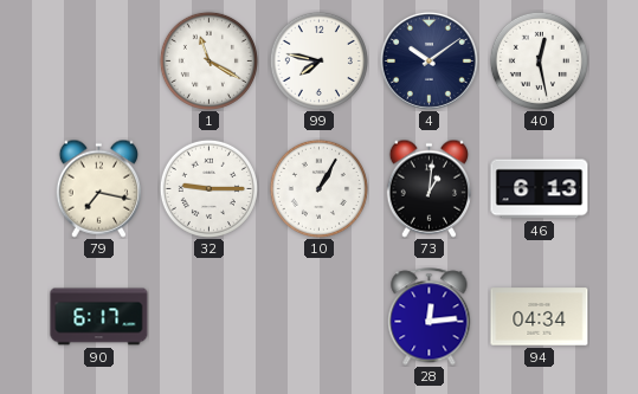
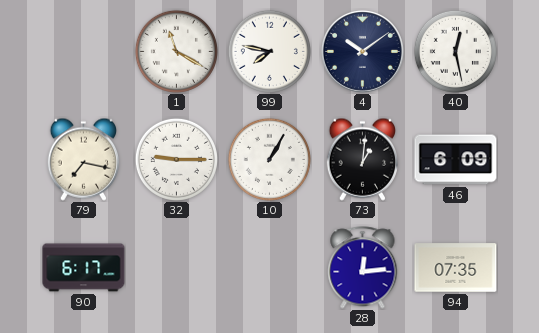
46: 6:13 -> 6:09 (456, 160)
94: 04:34 -> 07:35 (456, 268)
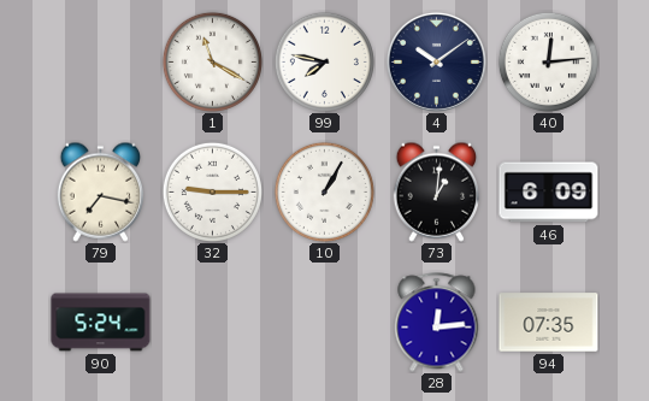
40: 12:28 -> 12:14 (548, 61)
90: 6:17 -> 5:24 (101, 323)
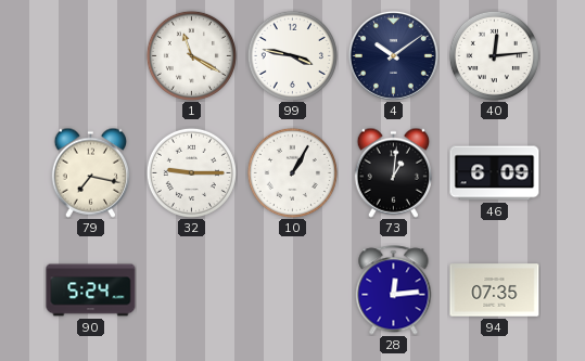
99: 7:47 -> 3:47 (292, 55)
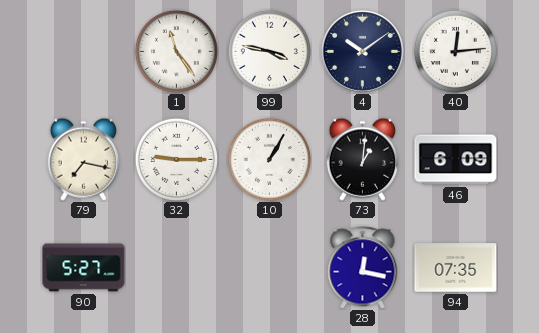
1: 11:20 -> 11:24 (176, 51)
90: 5:24 -> 5:27 (84, 268)
28: 12:14 -> 12:17 (363, 268)
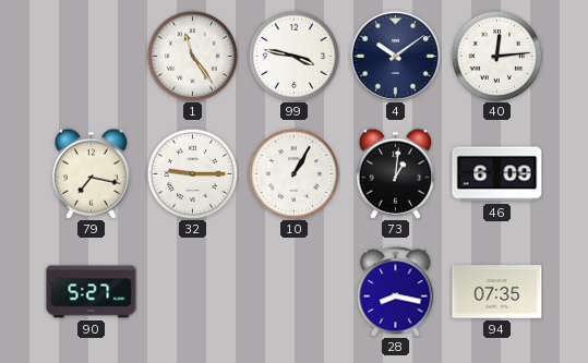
28: 12:17 -> 8:17 (396, 292)
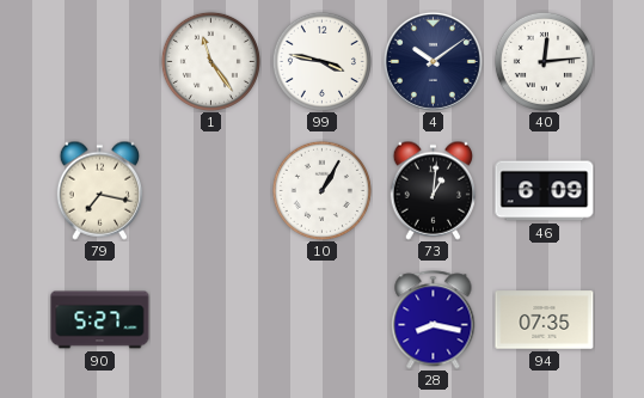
32: 9:15 -> none (192, 173)
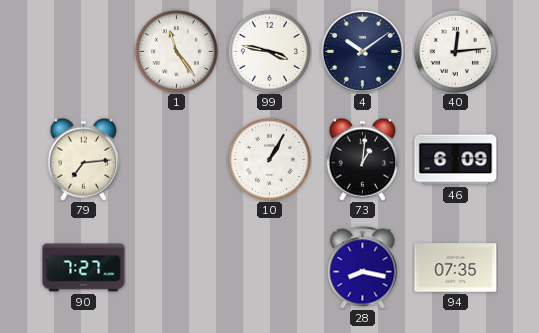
79: 7:17 -> 7:14 (84, 159)
90: 5:27 -> 7:27 (84, 268)
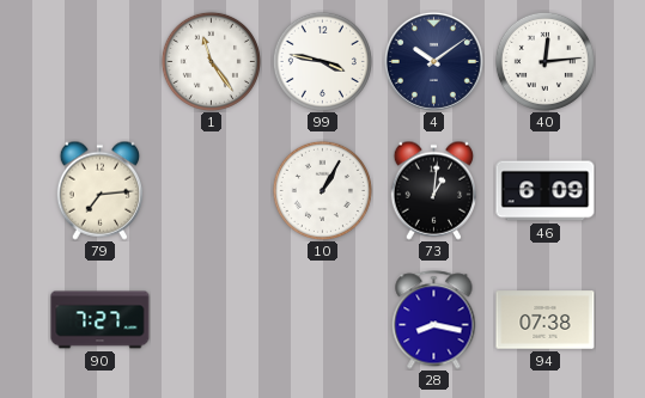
94: 07:35 -> 07:38 (546, 320)
